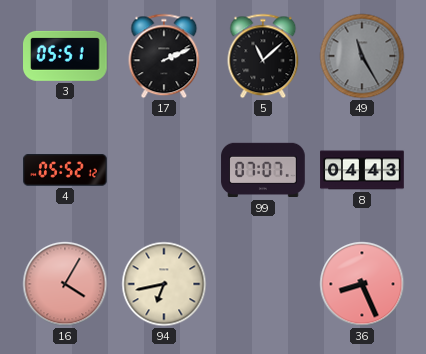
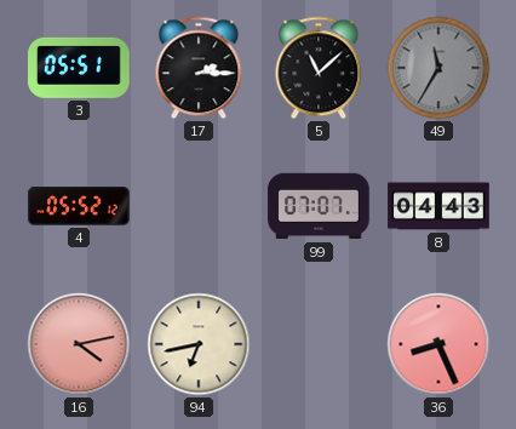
17: 2:11 -> 2:15 (199, 68)
49: 11:25 -> 11:35 (438, 68)
16: 4:05 -> 4:13 (79, 344)
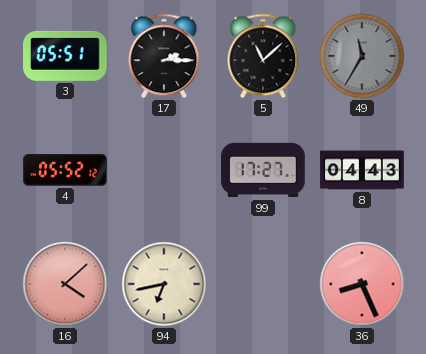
99: 07:07 -> 17:27 (263, 170)
16: 4:13 -> 4:08 (65, 284)
